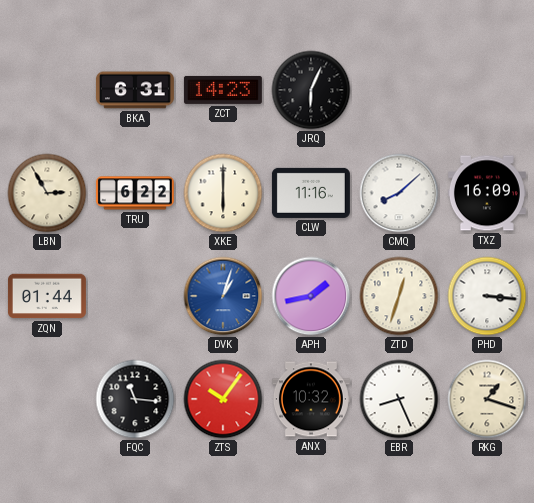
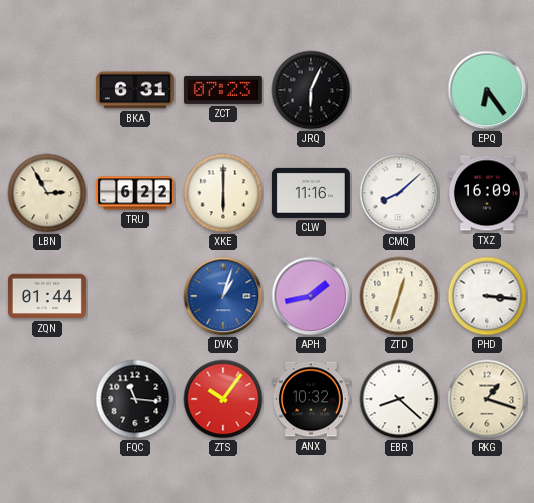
ZCT: 14:23 -> 07:23 (223, 90)
EPQ: none -> 6:24 (487, 90)
EBR: 8:26 -> 8:22 (399, 399)
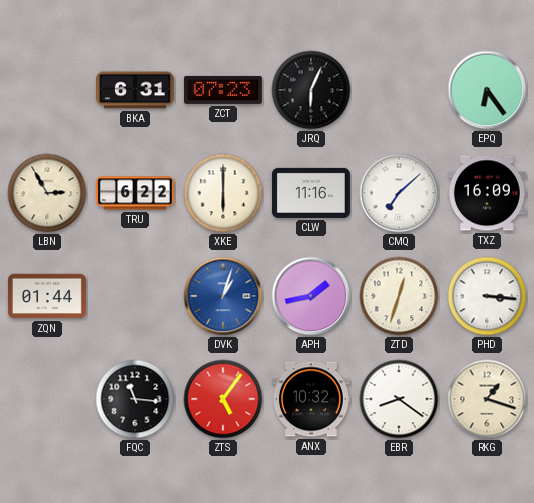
CMQ: 8:08 -> 7:08 (399, 193)
ZTS: 10:06 -> 5:06 (223, 399)
EBR: 8:22 -> 8:21 (399, 399)
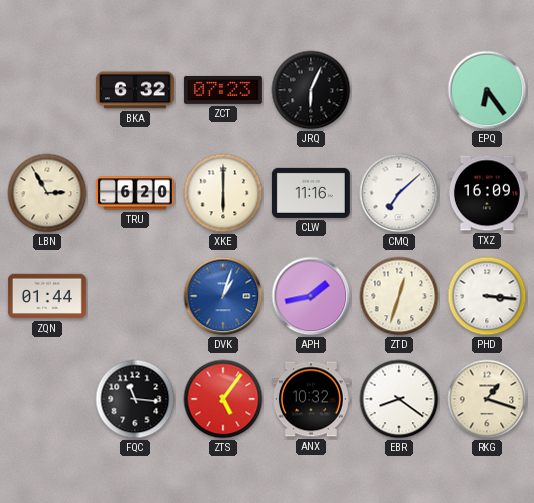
BKA: 6:31 -> 6:32 (135, 90)
TRU: 6:22 -> 6:20 (135, 193)
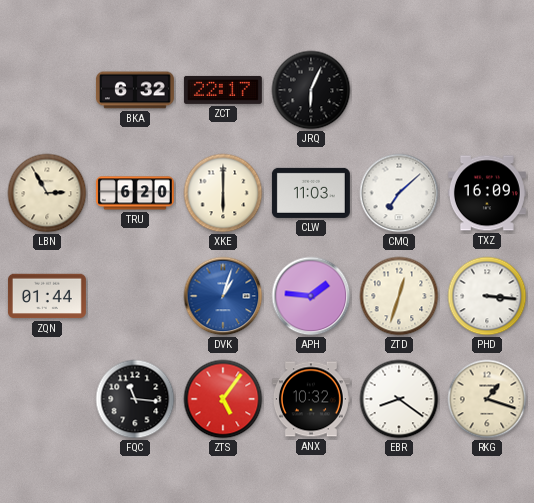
ZCT: 07:23 -> 22:17 (223, 90)
EPQ: 6:24 -> none (487, 90)
CLW: 11:16 -> 11:03 (311, 193)
APH: 1:43 -> 1:46 (311, 296)
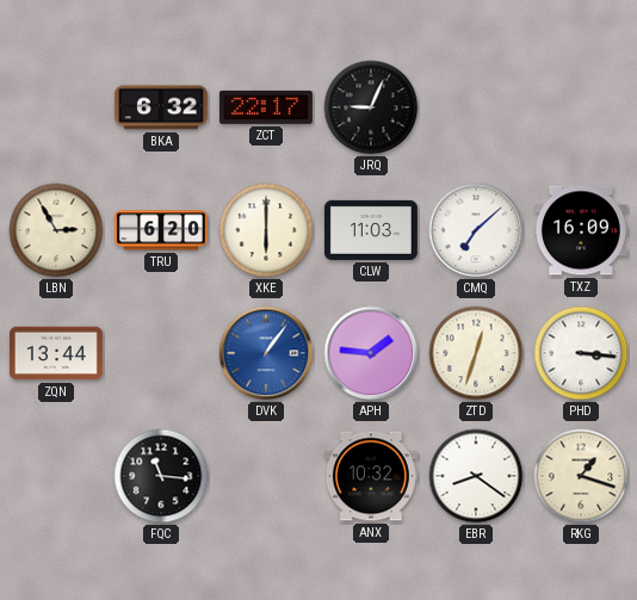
JRQ: 6:04 -> 9:04 (371, 107)
ZQN: 01:44 -> 13:44 (56, 353)
DVK: 1:03 -> 1:06 (266, 353)
ZTS: 5:06 -> none (223, 399)
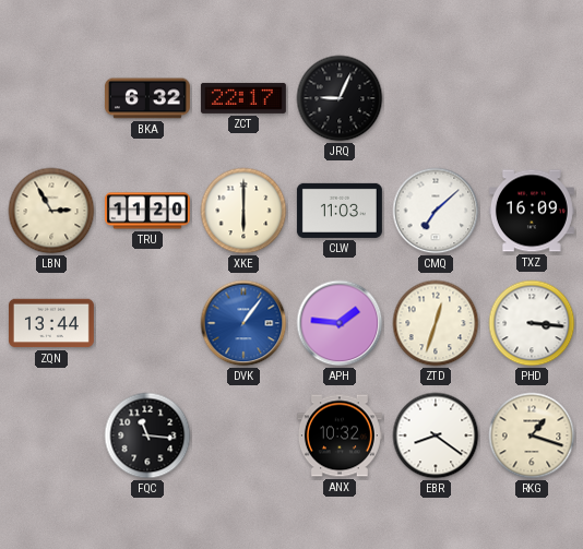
TRU: 6:20 -> 11:20 (147, 211)
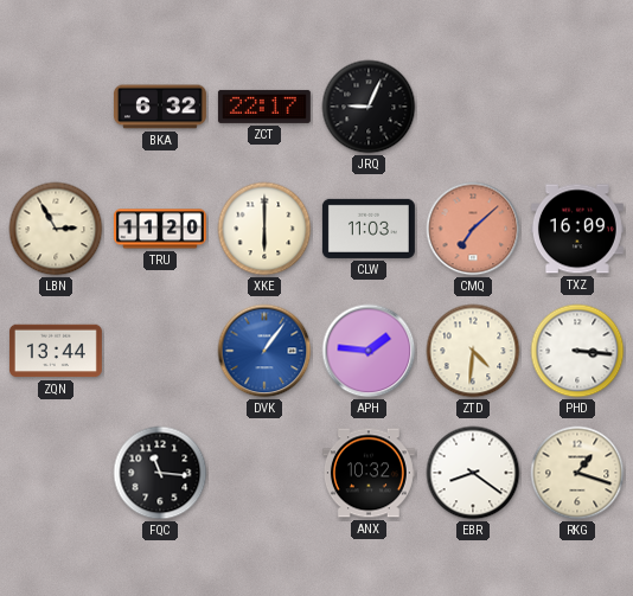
CMQ dial: white -> salmon (473, 229)
ZTD: 12:33 -> 4:31 (473, 351)
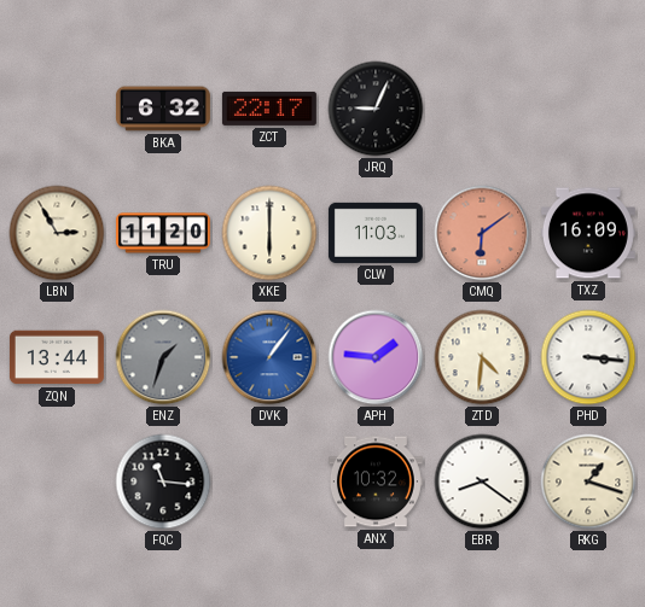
CMQ: 7:08 -> 6:09 (482, 233)
ENZ: none -> 1:33 (163, 357)
